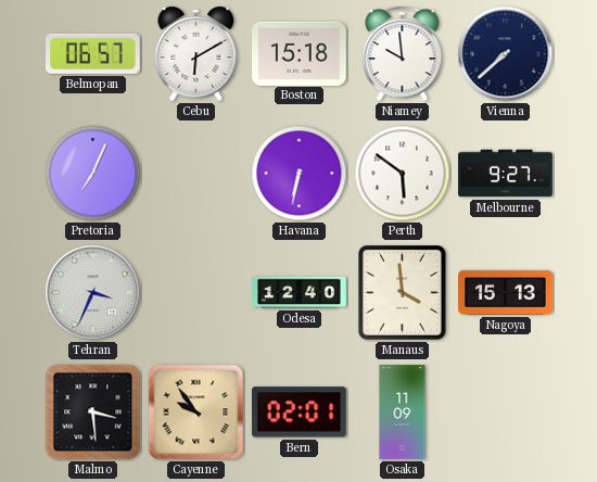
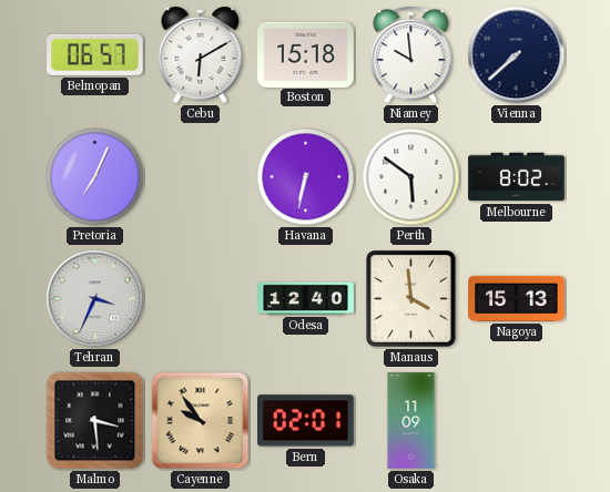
Melbourne: 9:27 -> 8:02 (517, 177)
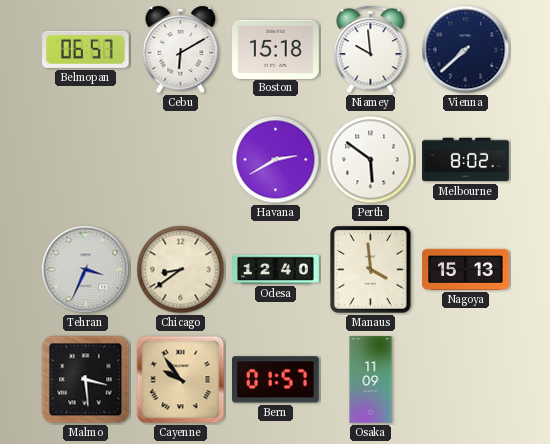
Pretoria: 7:04 -> none (95, 177)
Havana: 6:32 -> 2:40 (276, 160)
Chicago: none -> 8:39 (181, 270)
Bern: 02:01 -> 01:57 (276, 380)
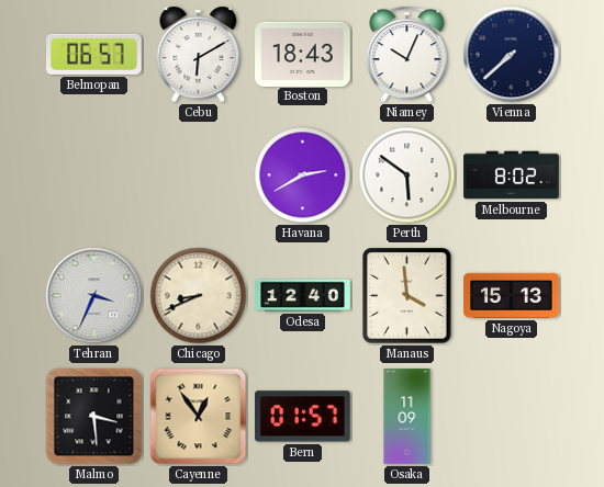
Boston: 15:18 -> 18:43 (303, 54)
Niamey: 9:59 -> 10:04 (407, 55)
Chicago: 8:39 -> 8:41 (199, 296)
Cayenne: 9:54 -> 12:54 (199, 417)
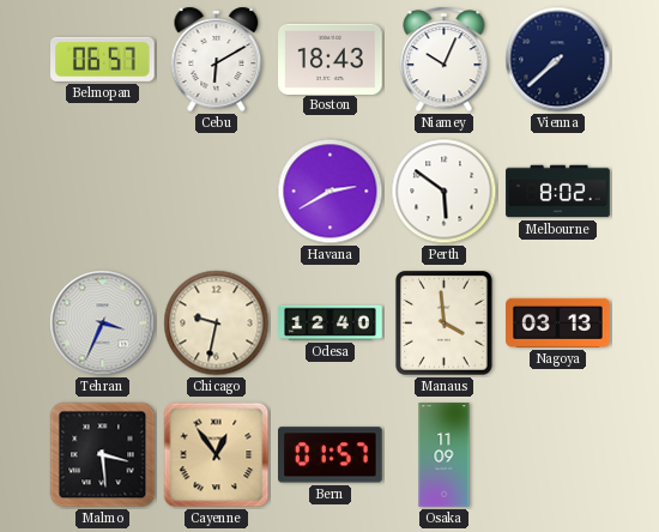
Chicago: 8:41 -> 9:32 (217, 324)
Nagoya: 15:13 -> 03:13 (558, 322)
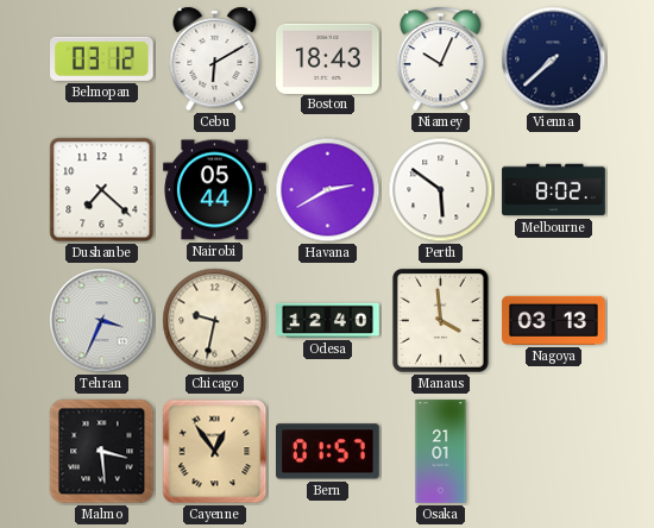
Belmopan: 06:57 -> 03:12 (102, 58)
Dushanbe: none -> 7:22 (102, 190)
Nairobi: none -> 05:44 (215, 190)
Osaka: 11:09 -> 21:01 (441, 452)
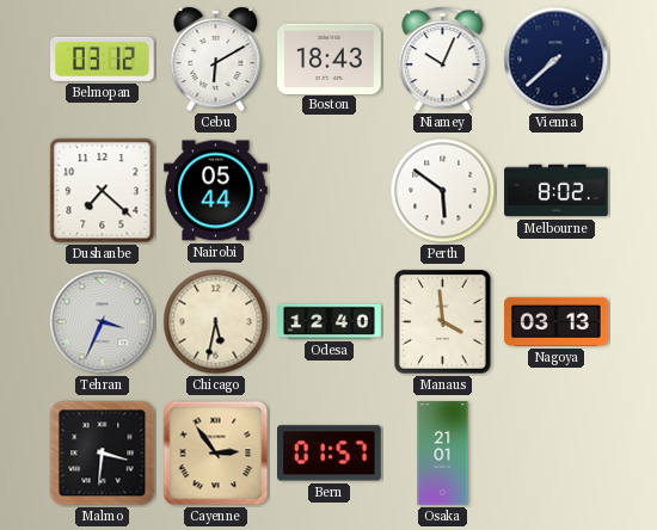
Havana: 2:40 -> none (328, 190)
Chicago: 9:32 -> 5:32 (216, 322)
Malmo: 3:29 -> 3:31 (103, 454)
Cayenne: 12:54 -> 2:54 (216, 454)
